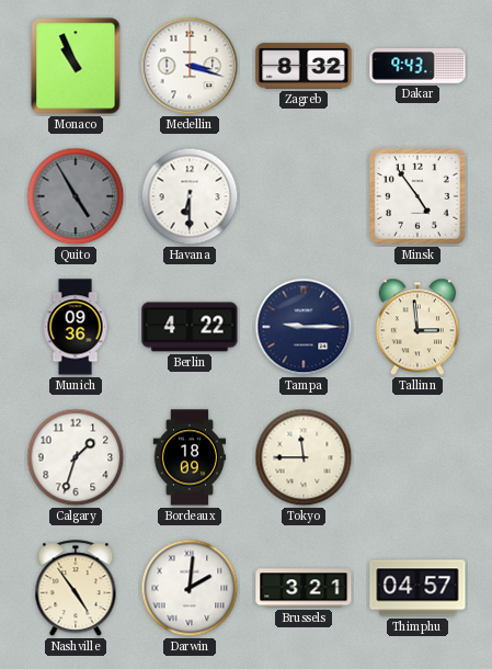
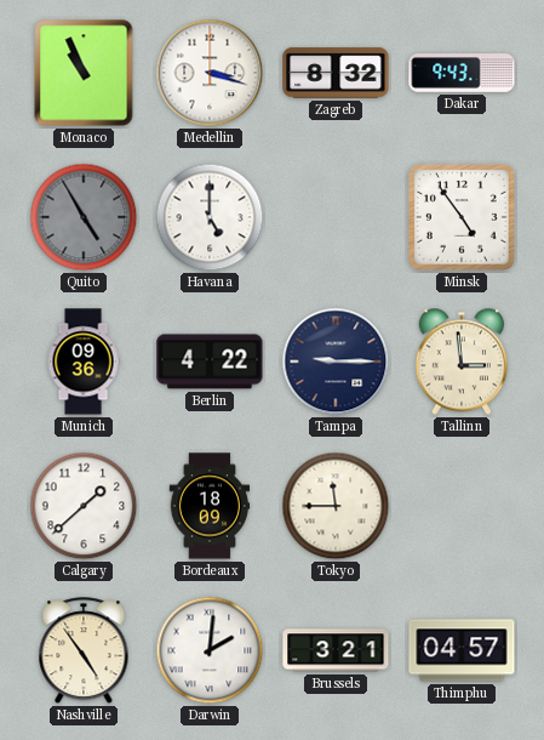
Havana: 6:30 -> 5:00 (210, 217)
Calgary: 1:33 -> 1:38 (84, 506)
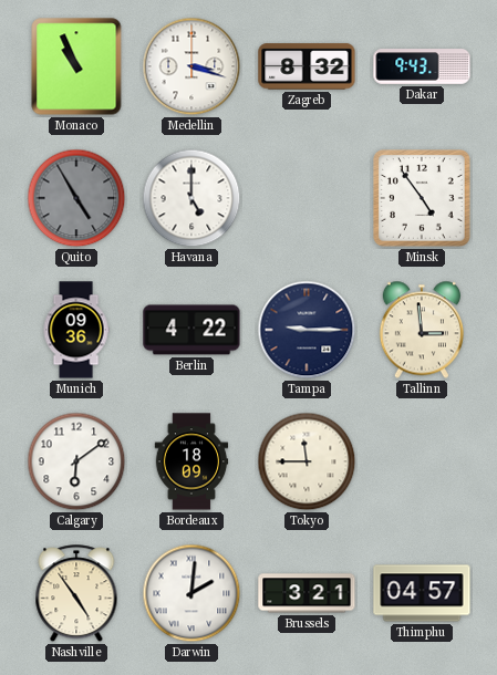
Calgary: 1:38 -> 6:09 (76, 461)
